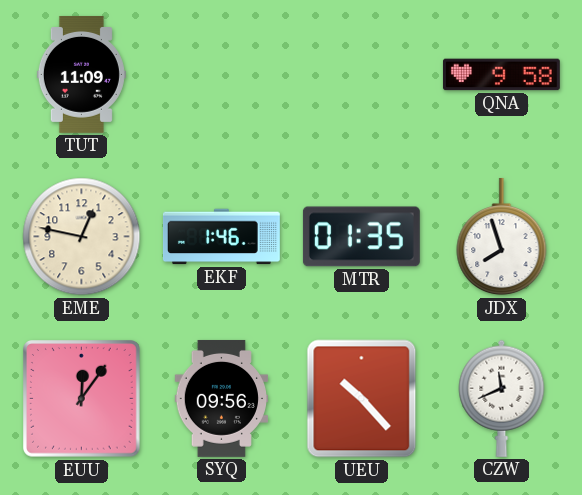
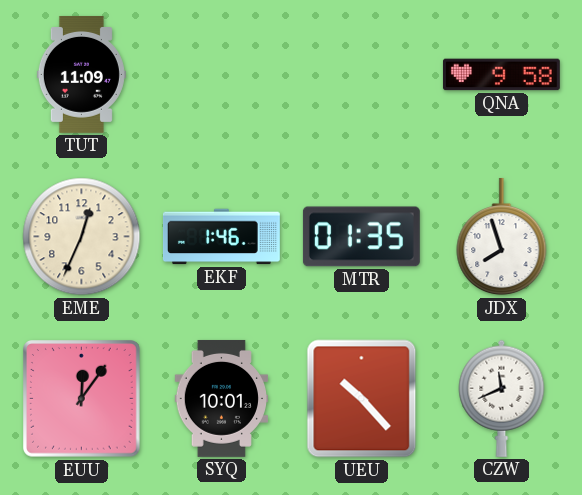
EME: 12:47 -> 12:34 (82, 237)
SYQ: 09:56 -> 10:01 (221, 398)
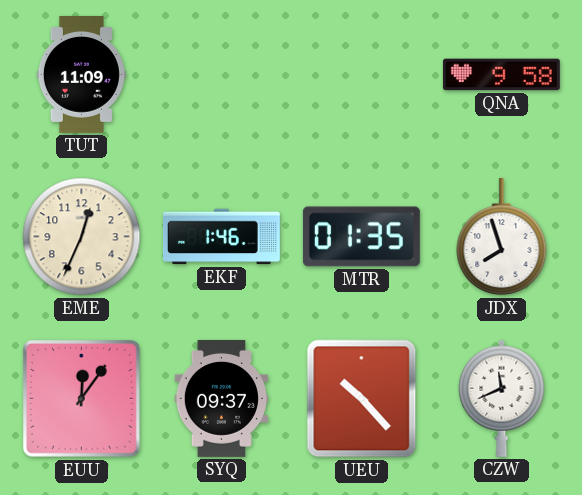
SYQ: 10:01 -> 09:37 (221, 398)
